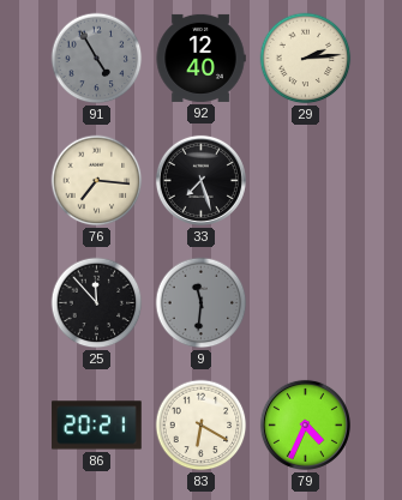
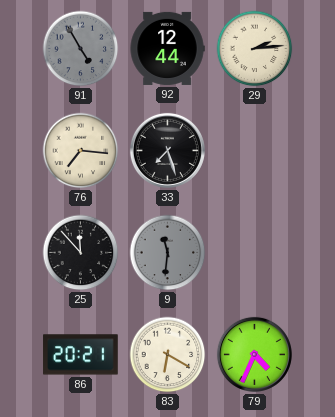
92: 12:40 -> 12:44 (167, 48)
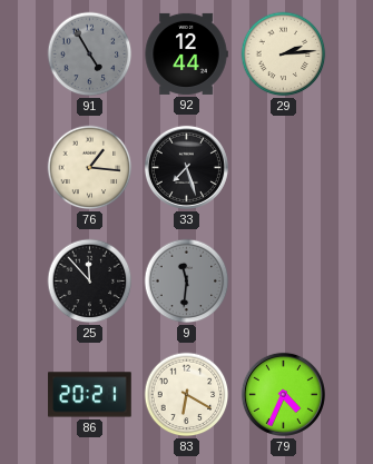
76: 7:16 -> 1:16 (90, 168)
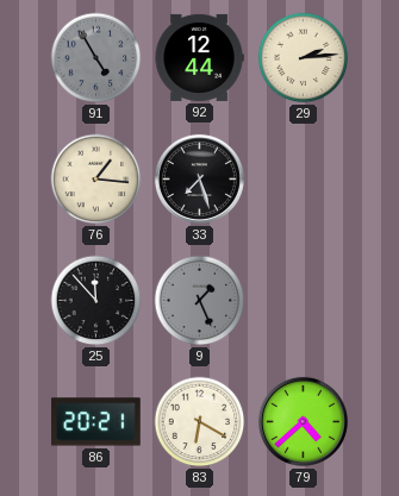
9: 11:31 -> 1:26 (200, 301)
79: 4:34 -> 4:38 (303, 421)
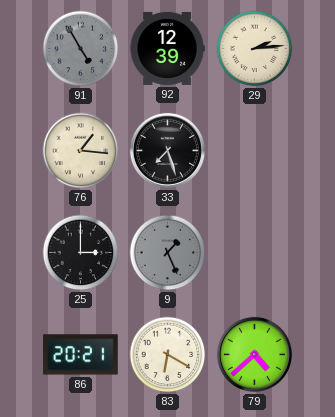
92: 12:44 -> 12:39 (167, 48)
25: 11:53 -> 3:00 (81, 253)
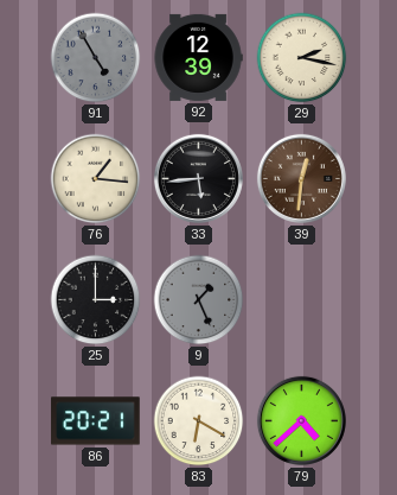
29: 2:14 -> 2:17 (302, 58)
33: 7:27 -> 5:44 (198, 178)
39: none -> 12:31 (301, 178)
